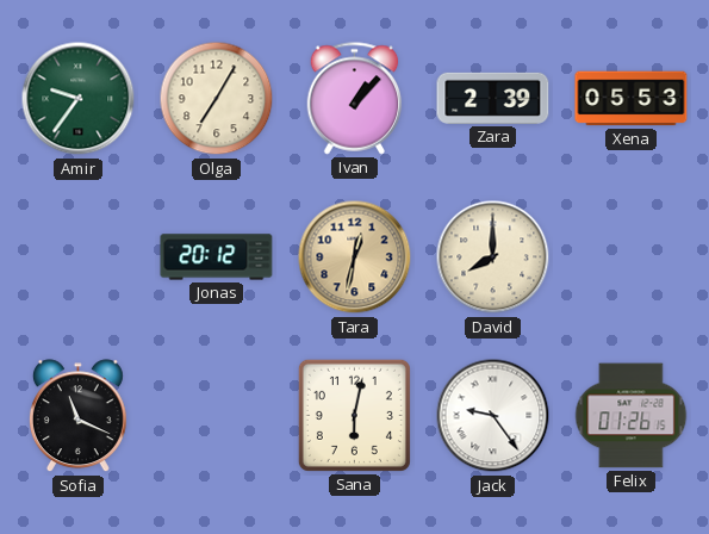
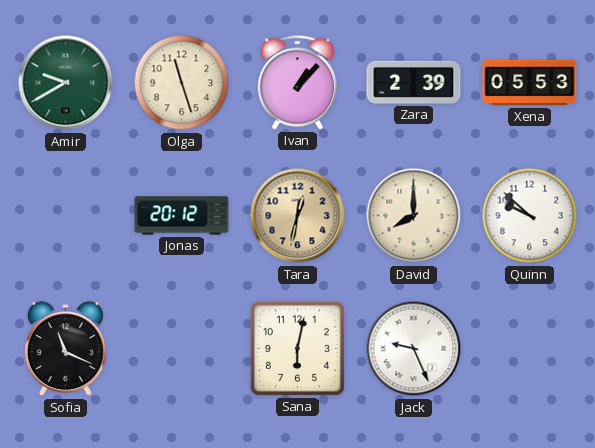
Amir: 9:36 -> 9:40 (66, 83)
Olga: 7:05 -> 11:27 (182, 83)
Quinn: none -> 9:52 (530, 216)
Jack: 9:24 -> 9:26 (414, 349)
Felix: 01:26 -> none (632, 416)
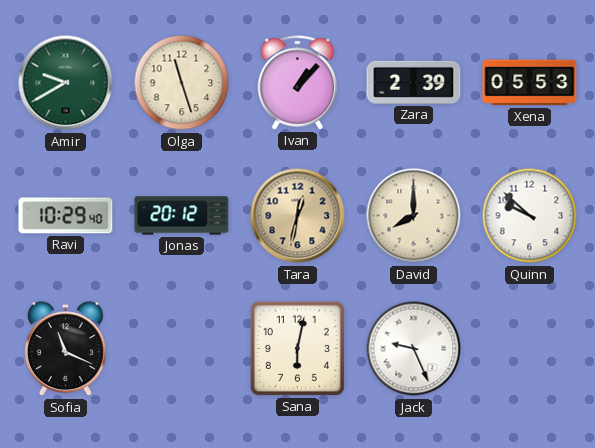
Ravi: none -> 10:29 (66, 216)
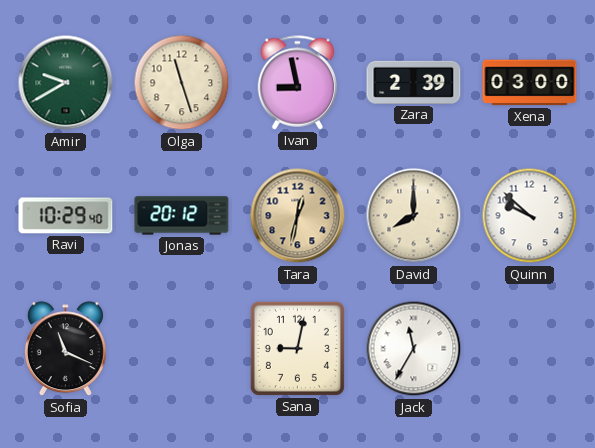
Ivan: 1:07 -> 8:58 (298, 83)
Xena: 05:53 -> 03:00 (530, 83)
Sana: 6:02 -> 9:02 (297, 348)
Jack: 9:26 -> 11:35 (414, 349)
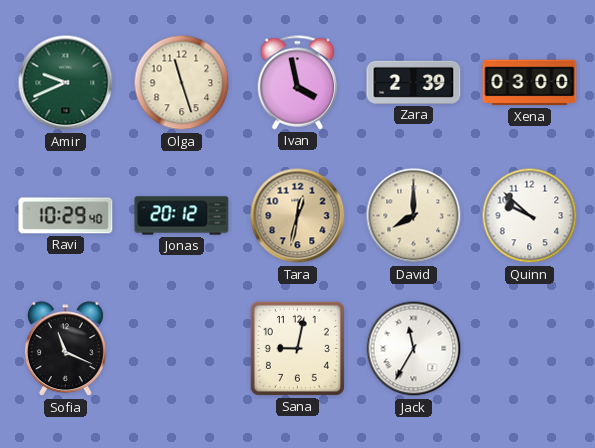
Amir: 9:40 -> 9:41 (66, 83)
Ivan: 8:58 -> 3:58 (298, 83)
